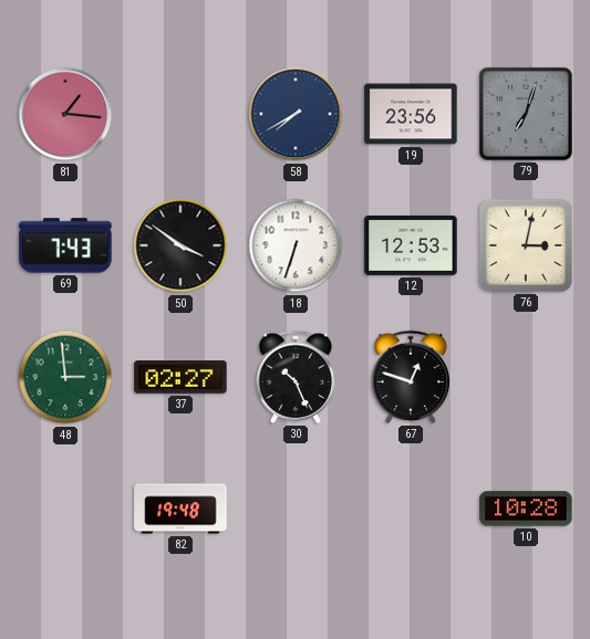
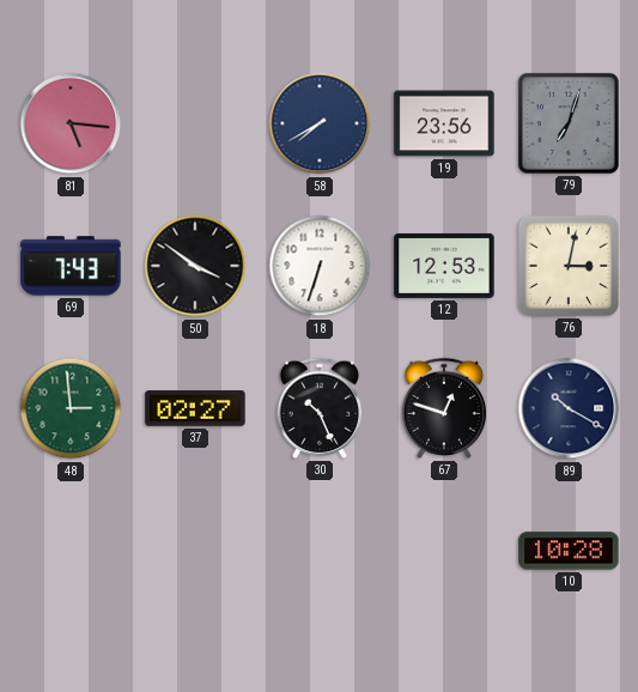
81: 1:16 -> 5:16 (71, 123)
89: none -> 10:20 (569, 408)
82: 19:48 -> none (180, 509)
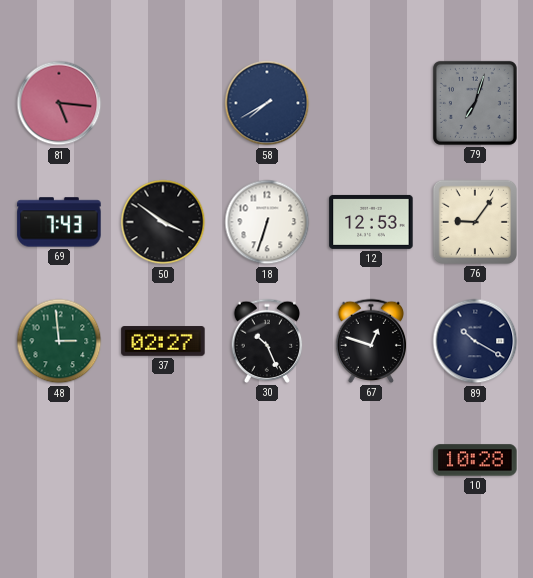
19: 23:56 -> none (444, 123)
76: 3:02 -> 9:06 (475, 222)
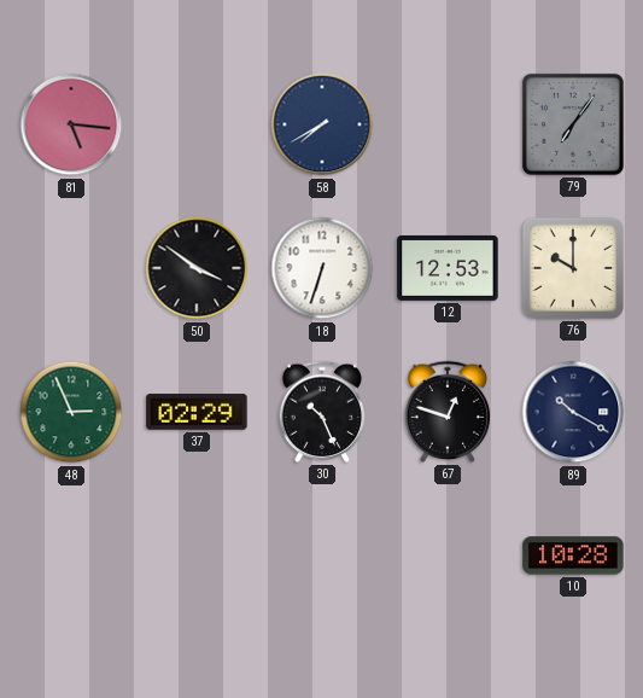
79: 7:03 -> 7:06 (573, 124)
69: 7:43 -> none (59, 222)
76: 9:06 -> 10:00 (573, 268)
48: 2:59 -> 2:56 (71, 412)
37: 02:27 -> 02:29 (197, 412)
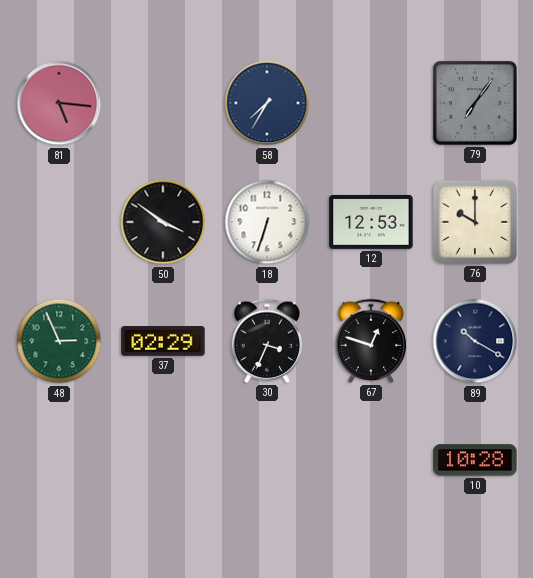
58: 7:40 -> 7:35 (267, 103)
30: 10:26 -> 3:34 (267, 341)
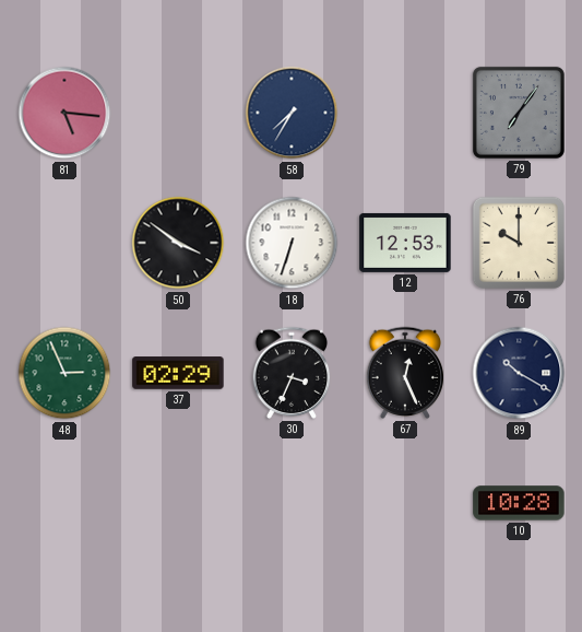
67: 12:48 -> 12:26 (405, 373)
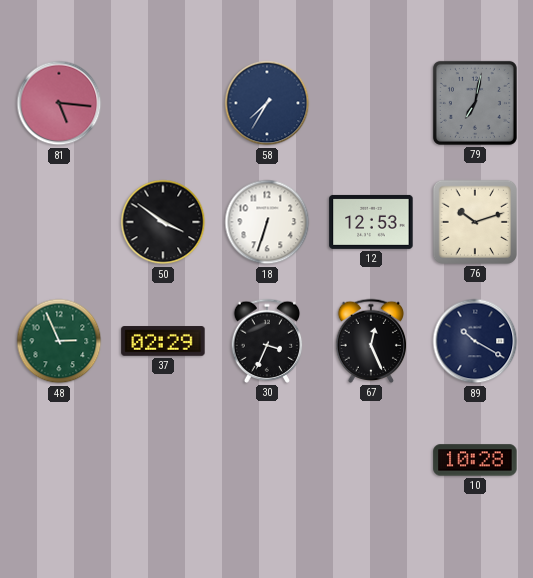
79: 7:06 -> 7:02 (475, 103)
76: 10:00 -> 10:12 (475, 222)
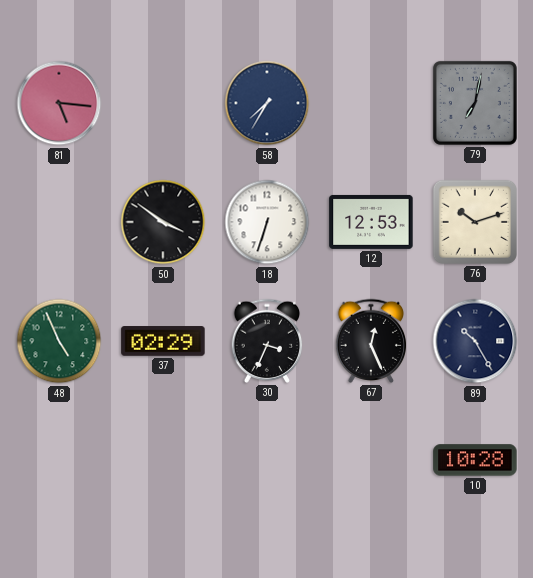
48: 2:56 -> 4:56 (59, 341)
89: 10:20 -> 10:25 (475, 341)
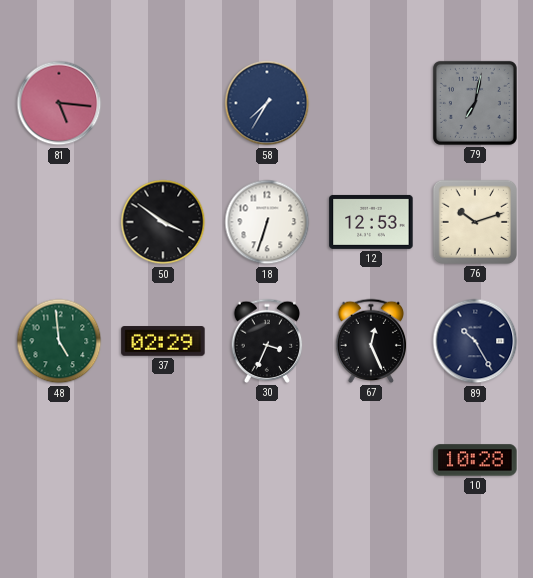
48: 4:56 -> 4:59 (59, 341)
